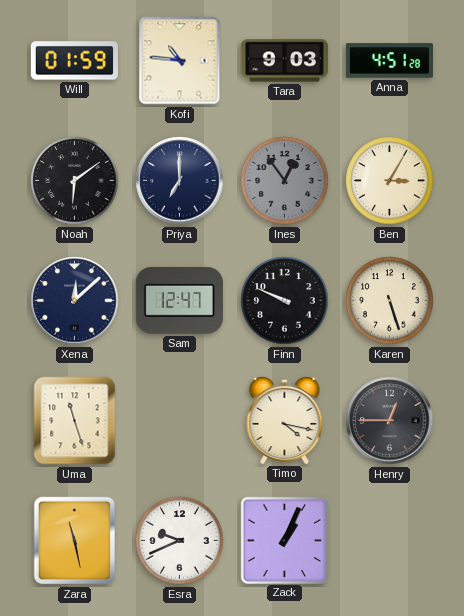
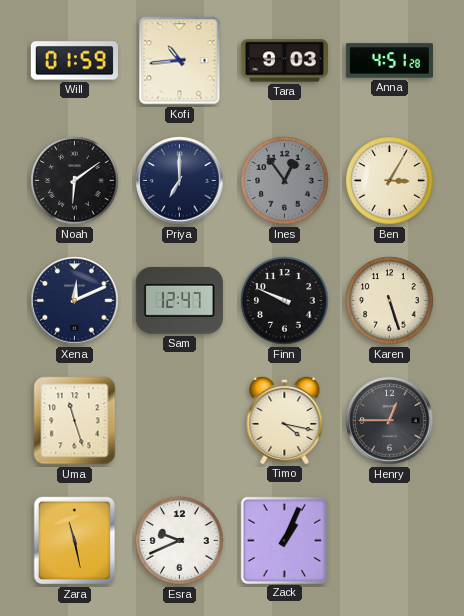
Kofi: 10:46 -> 10:44 (180, 61)
Xena: 12:08 -> 12:11 (75, 301)
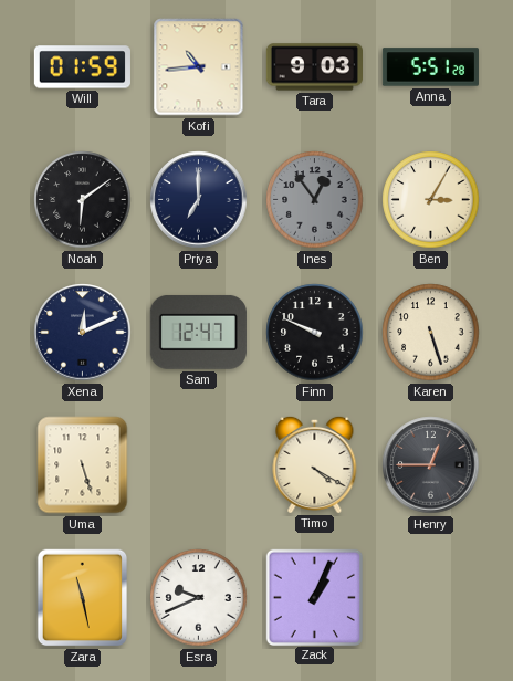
Anna: 4:51 -> 5:51 (430, 67)
Uma: 11:27 -> 5:27 (83, 465)
Timo: 4:17 -> 4:20 (315, 464)
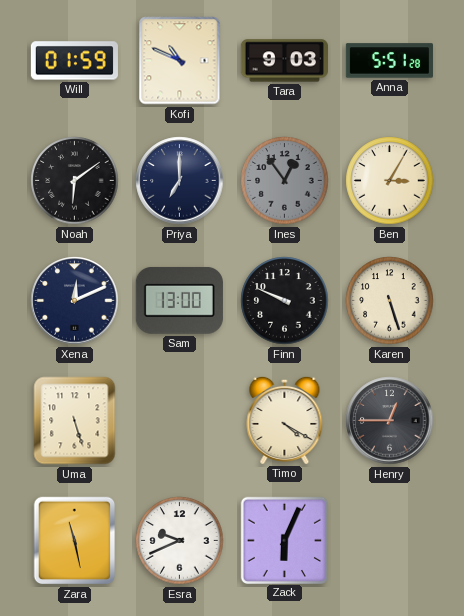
Kofi: 10:44 -> 10:49 (180, 61)
Sam: 12:47 -> 13:00 (179, 301)
Zack: 1:04 -> 6:04 (284, 540)
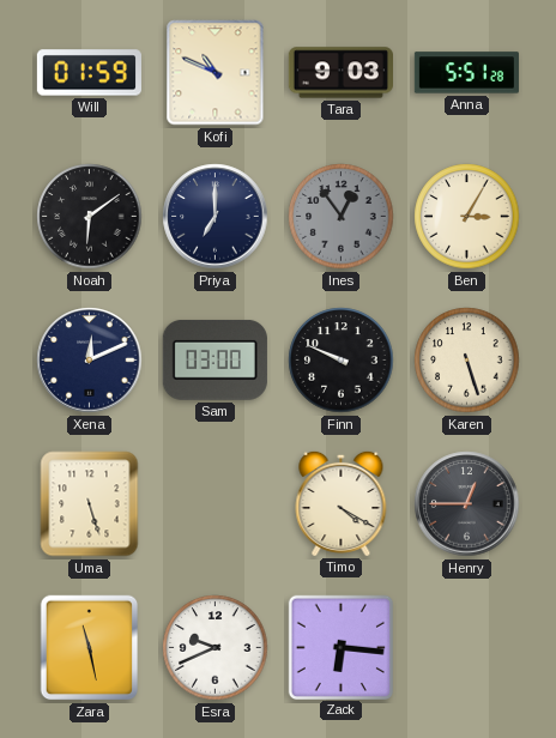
Sam: 13:00 -> 03:00 (214, 361)
Zack: 6:04 -> 6:16 (340, 647)
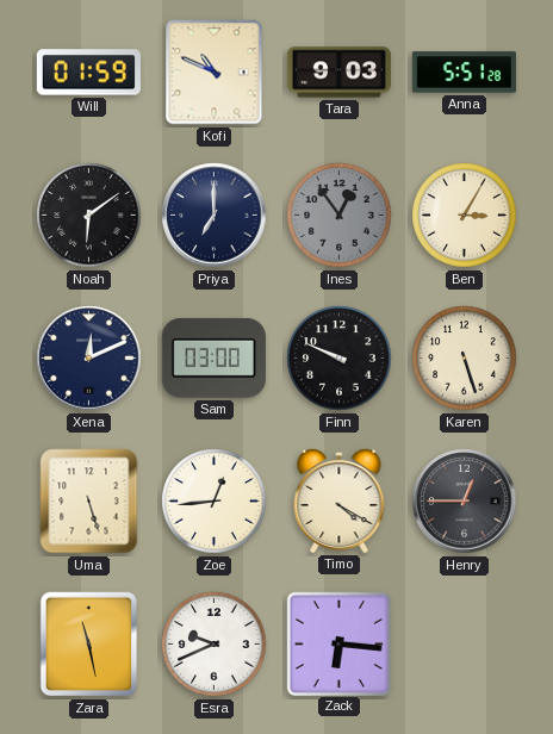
Zoe: none -> 12:44 (215, 502)
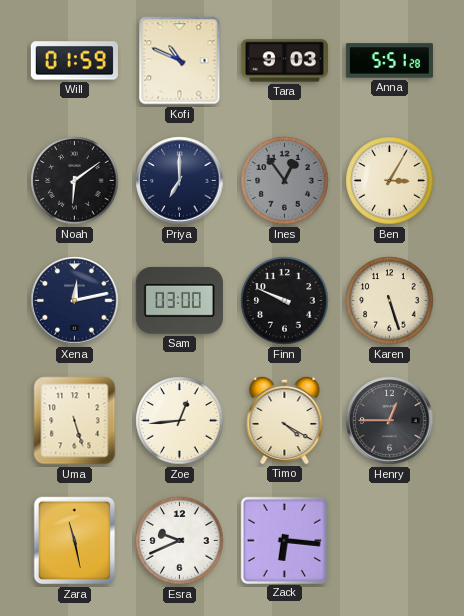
Xena: 12:11 -> 12:13 (75, 301)
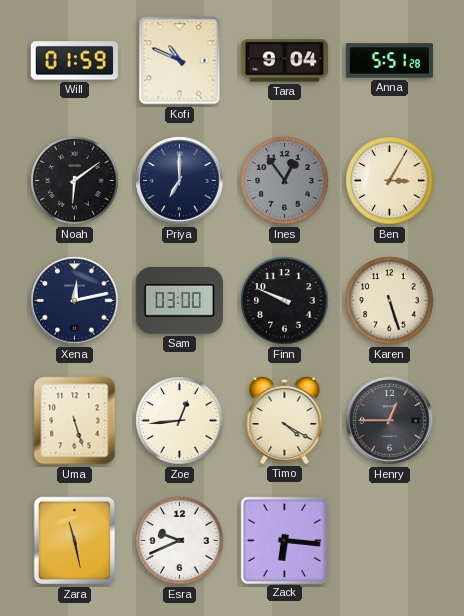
Tara: 9:03 -> 9:04 (284, 61)
